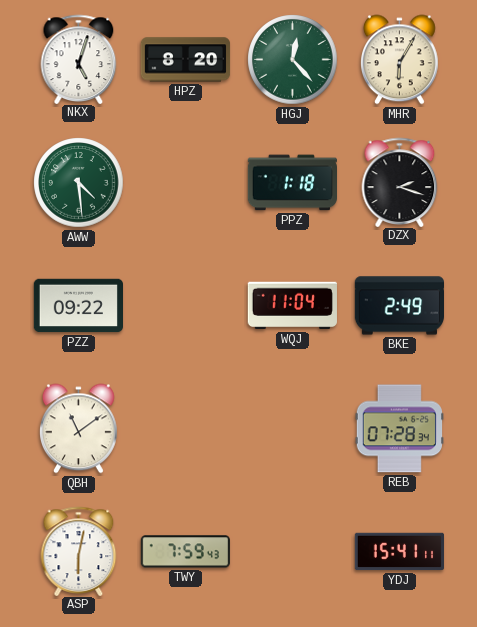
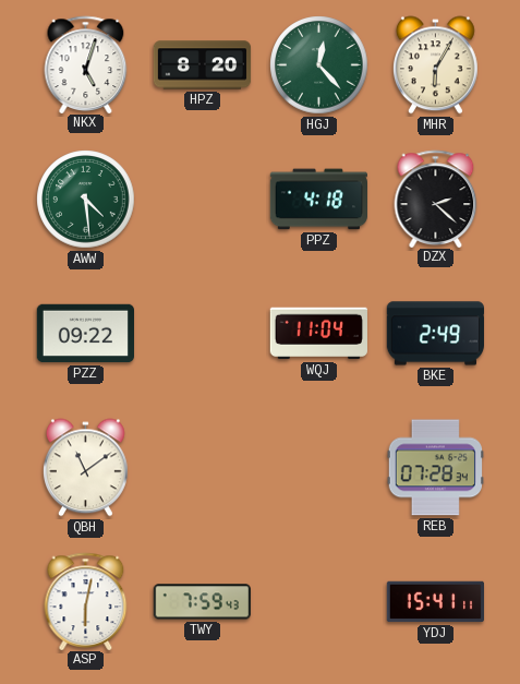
PPZ: 1:18 -> 4:18 (318, 200)
DZX: 2:18 -> 2:22 (436, 199)
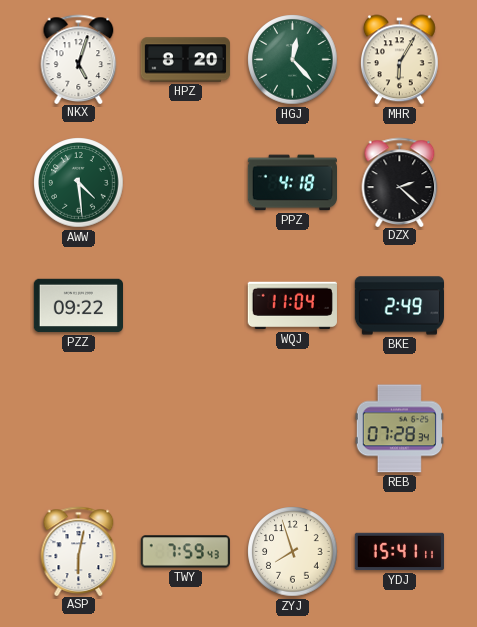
QBH: 11:09 -> none (85, 468)
ZYJ: none -> 7:57 (293, 552)
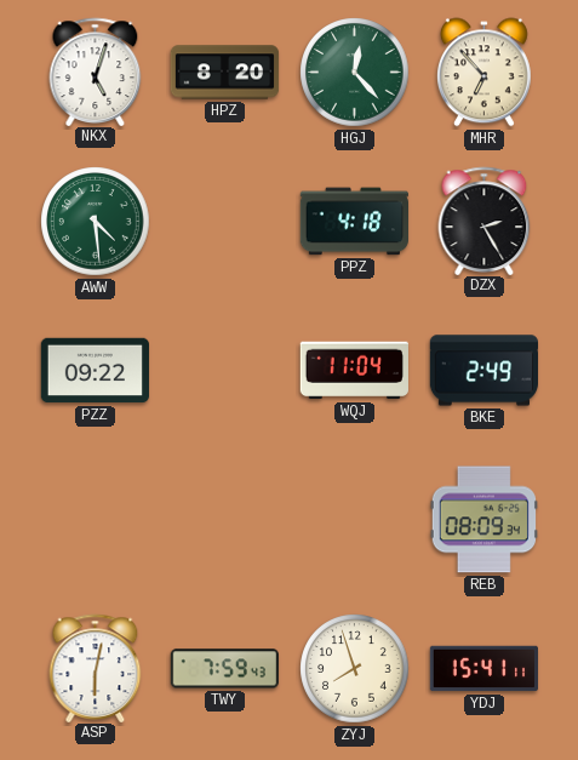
MHR: 6:05 -> 6:53 (483, 73)
DZX: 2:22 -> 2:25 (485, 221)
REB: 07:28 -> 08:09 (483, 520)
